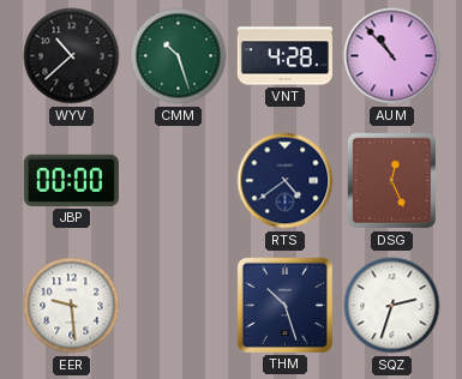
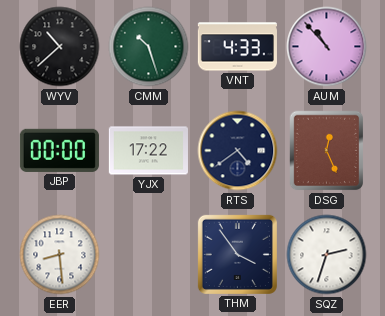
VNT: 4:28 -> 4:33 (237, 47)
YJX: none -> 17:22 (148, 151)
EER: 9:29 -> 8:29 (60, 255)
THM: 10:27 -> 3:54 (237, 254)
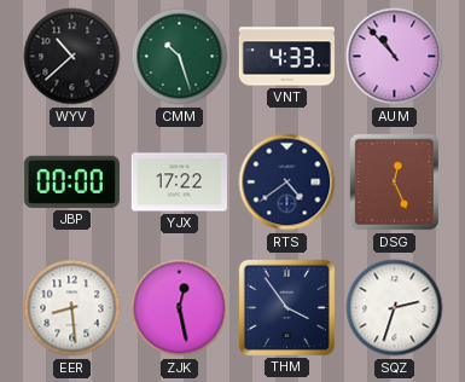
ZJK: none -> 12:28 (180, 308)
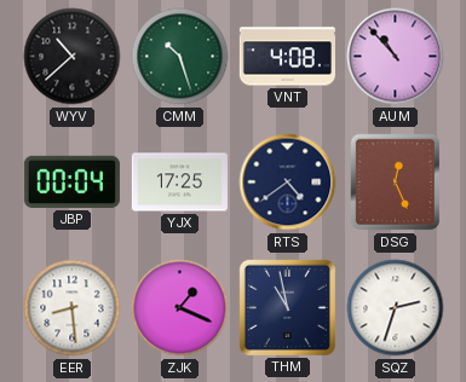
VNT: 4:33 -> 4:08 (287, 57)
JBP: 00:00 -> 00:04 (71, 181)
YJX: 17:22 -> 17:25 (179, 183)
ZJK: 12:28 -> 1:19 (180, 308)
THM: 3:54 -> 10:58 (287, 307)
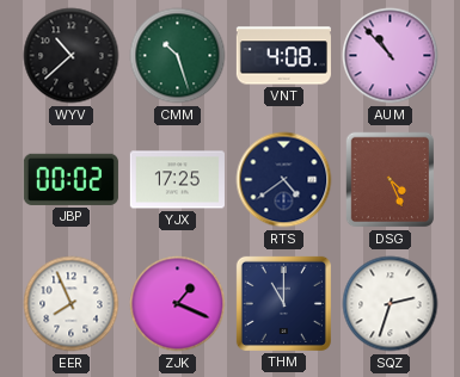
JBP: 00:04 -> 00:02 (70, 179)
DSG: 12:26 -> 4:26 (391, 180)
EER: 8:29 -> 7:56 (72, 304)
THM: 10:58 -> 11:00 (283, 303)
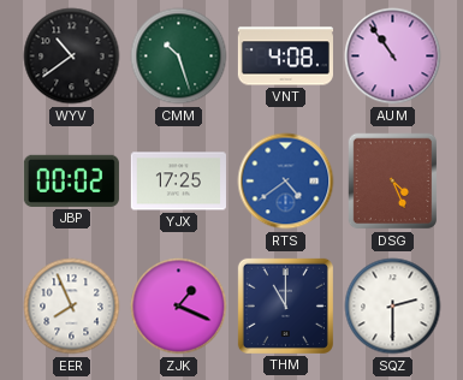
WYV: 10:38 -> 10:39 (72, 57)
AUM: 10:53 -> 10:54 (393, 57)
RTS dial: navy -> blue (286, 182)
SQZ: 2:33 -> 2:30 (393, 307)
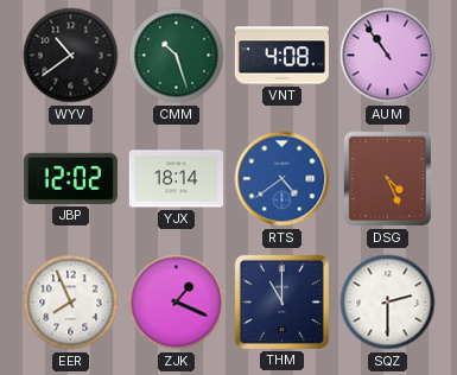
JBP: 00:02 -> 12:02 (70, 178)
YJX: 17:25 -> 18:14 (176, 179)
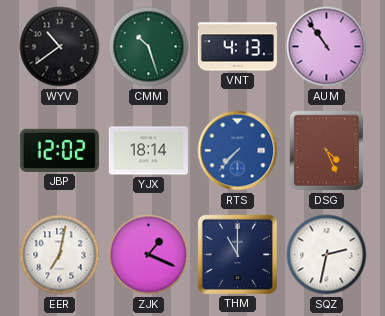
VNT: 4:08 -> 4:13 (237, 47)
RTS: 4:39 -> 7:37 (238, 151)
EER: 7:56 -> 7:02 (60, 255)
SQZ: 2:30 -> 2:32 (327, 255)
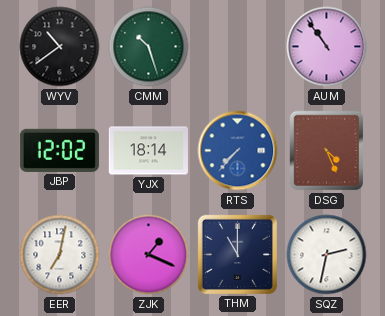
VNT: 4:13 -> none (237, 47)
